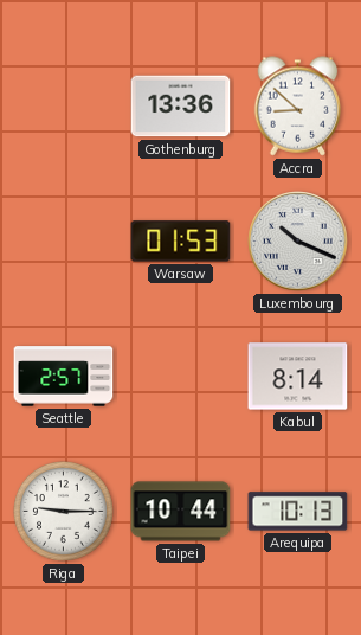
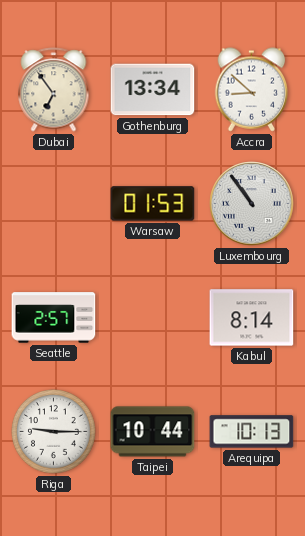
Dubai: none -> 6:54 (54, 90)
Gothenburg: 13:36 -> 13:34 (153, 90)
Luxembourg: 10:19 -> 10:54 (252, 204)
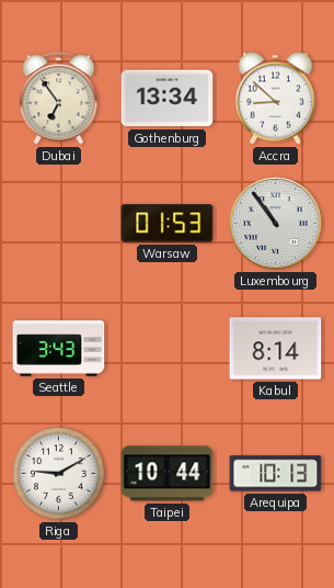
Seattle: 2:57 -> 3:43 (59, 349)
Riga: 9:15 -> 9:10 (59, 474)
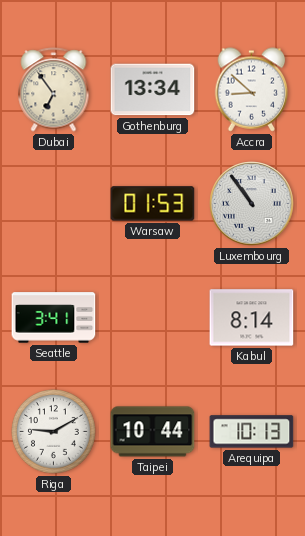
Seattle: 3:43 -> 3:41 (54, 318)
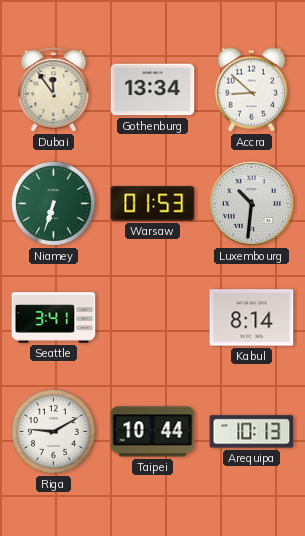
Dubai: 6:54 -> 11:54 (54, 90)
Niamey: none -> 6:33 (54, 204)
Luxembourg: 10:54 -> 10:31 (252, 204)
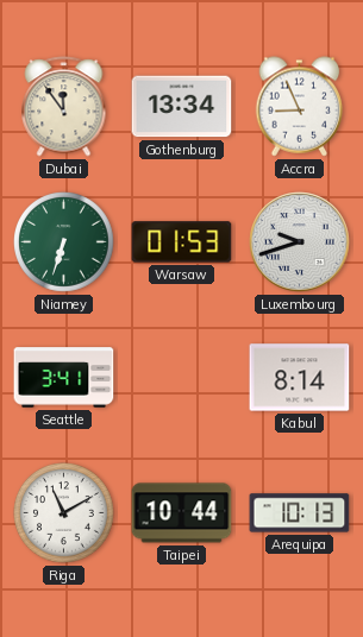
Accra: 8:52 -> 8:56 (300, 107)
Luxembourg: 10:31 -> 9:42 (300, 242)
Riga: 9:10 -> 11:10 (64, 513)
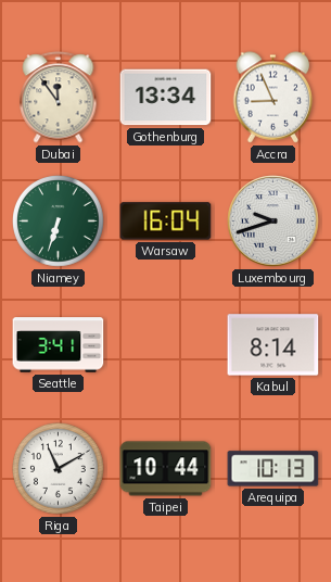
Warsaw: 01:53 -> 16:04 (166, 222)
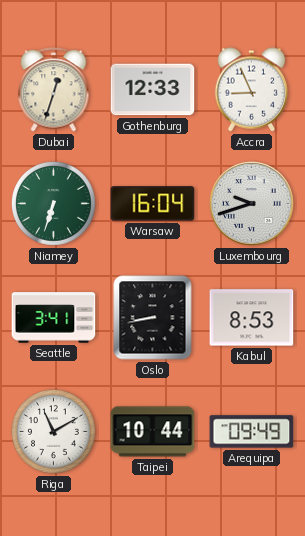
Dubai: 11:54 -> 12:33 (54, 90)
Gothenburg: 13:34 -> 12:33 (153, 90)
Oslo: none -> 8:43 (153, 318)
Kabul: 8:14 -> 8:53 (252, 318)
Arequipa: 10:13 -> 09:49 (252, 432)
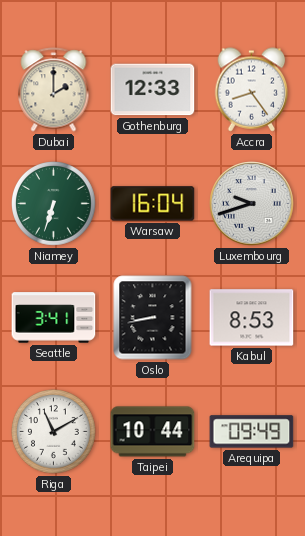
Dubai: 12:33 -> 2:00 (54, 90)
Accra: 8:56 -> 8:24 (252, 90)
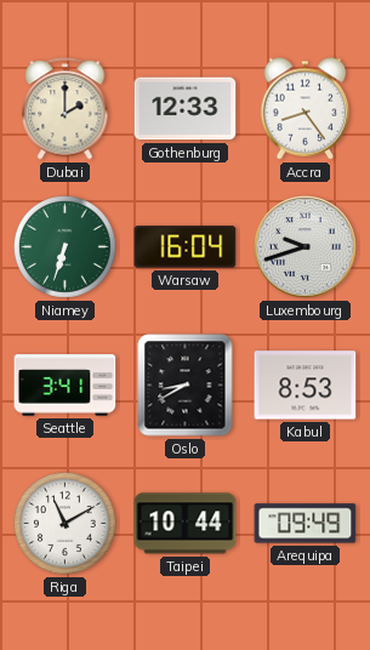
Oslo: 8:43 -> 8:40 (186, 386)
